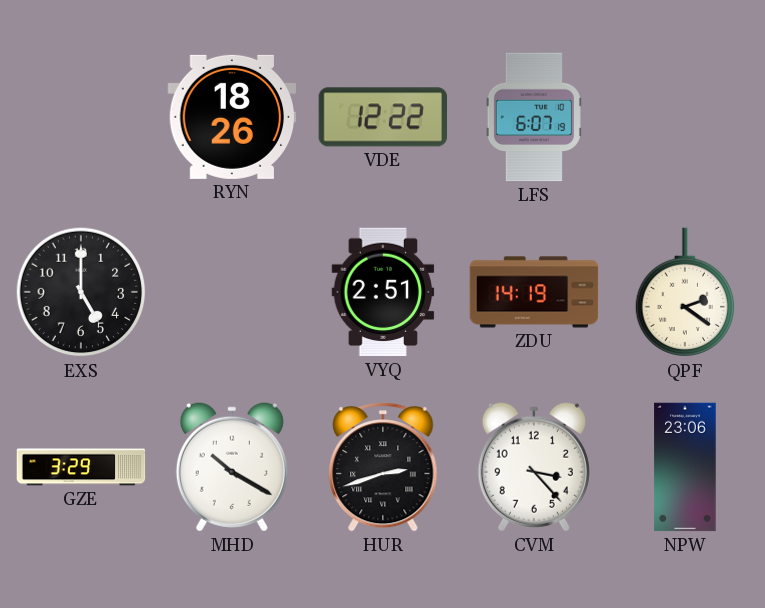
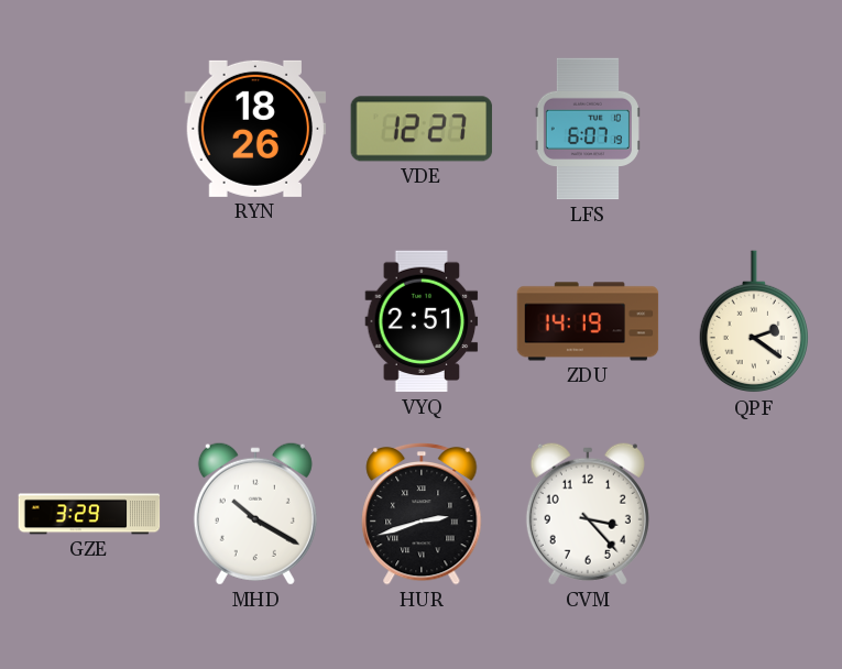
VDE: 12:22 -> 12:27 (422, 129)
EXS: 5:00 -> none (81, 292)
NPW: 23:06 -> none (685, 467)
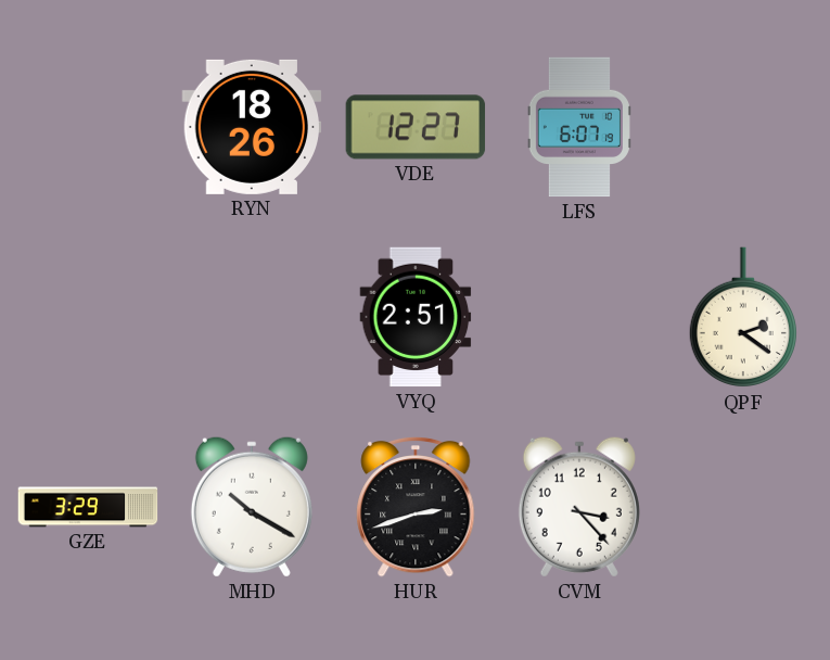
ZDU: 14:19 -> none (588, 321)
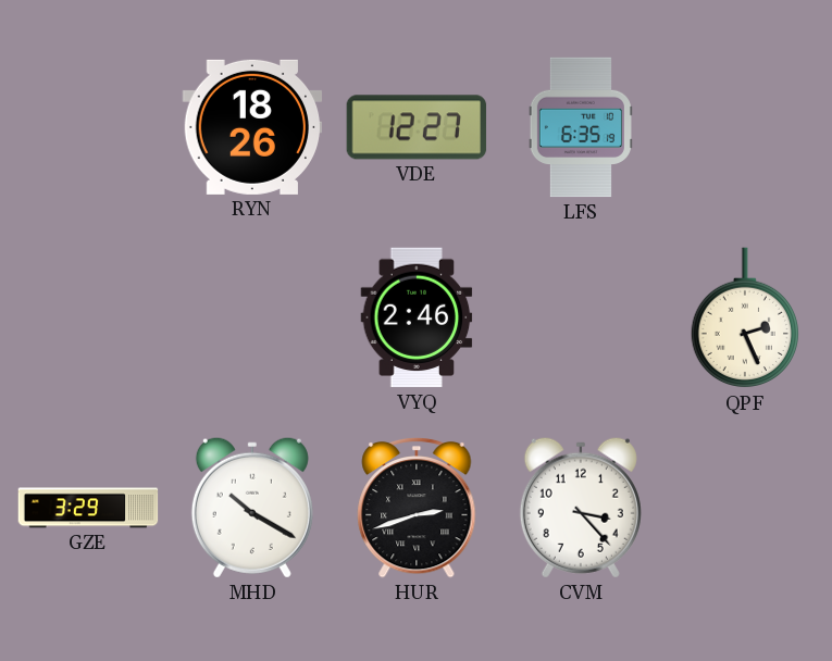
LFS: 6:07 -> 6:35 (581, 127)
VYQ: 2:51 -> 2:46 (417, 317)
QPF: 2:21 -> 2:26 (744, 319)
